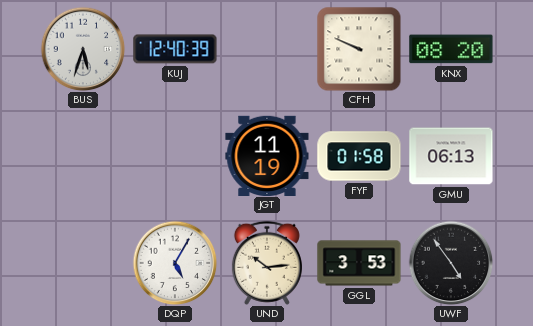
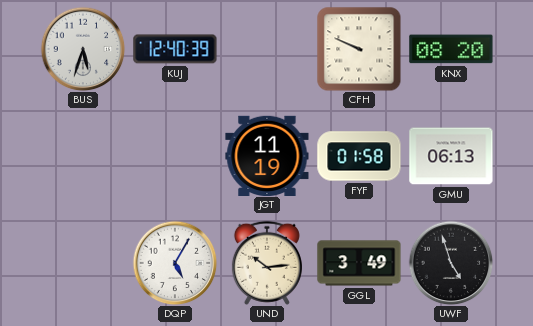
GGL: 3:53 -> 3:49 (359, 263)
UWF: 4:54 -> 4:57 (451, 263)
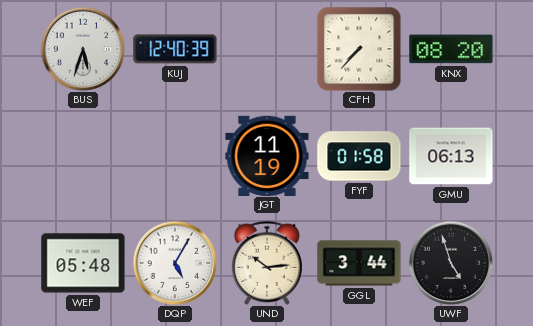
CFH: 9:49 -> 7:37 (359, 49)
WEF: none -> 05:48 (83, 263)
GGL: 3:49 -> 3:44 (359, 263)
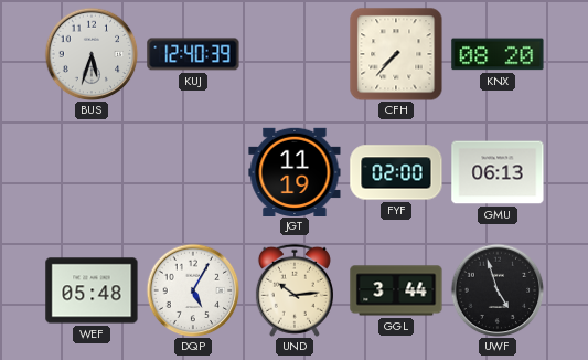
FYF: 01:58 -> 02:00 (396, 172)
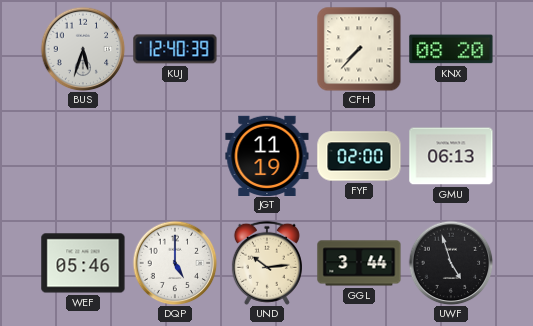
WEF: 05:48 -> 05:46 (83, 263)
DQP: 5:05 -> 5:00 (175, 263)
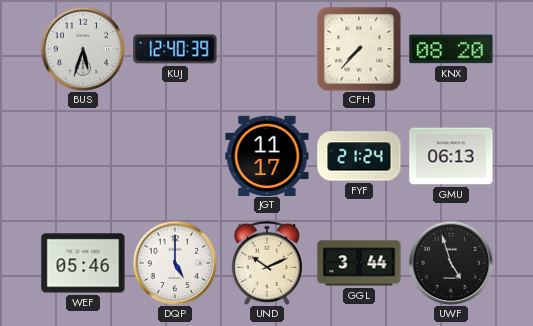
JGT: 11:19 -> 11:17 (267, 155)
FYF: 02:00 -> 21:24 (359, 156)
UND: 10:14 -> 10:11 (267, 263)
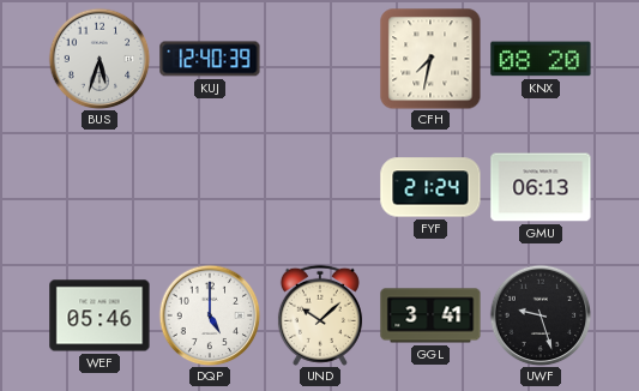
CFH: 7:37 -> 7:32 (430, 59)
JGT: 11:17 -> none (267, 155)
UND: 10:11 -> 10:08 (320, 315)
GGL: 3:44 -> 3:41 (430, 315)
UWF: 4:57 -> 9:27 (541, 315)
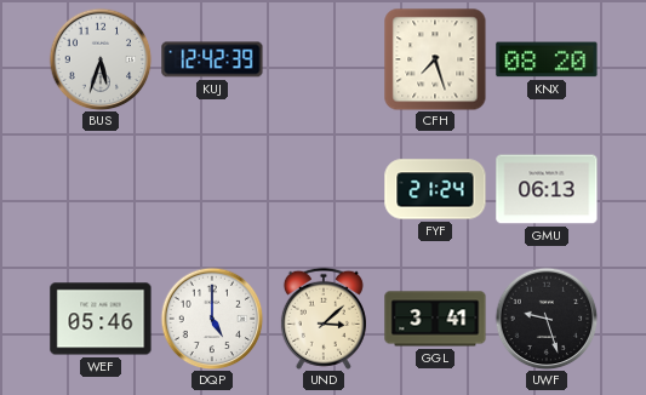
KUJ: 12:40 -> 12:42 (212, 59)
CFH: 7:32 -> 7:27 (435, 59)
UND: 10:08 -> 3:08 (324, 319)
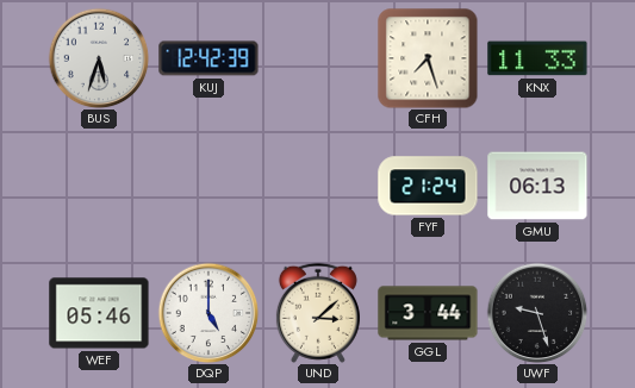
KNX: 08:20 -> 11:33 (537, 58)
GGL: 3:41 -> 3:44 (428, 313)
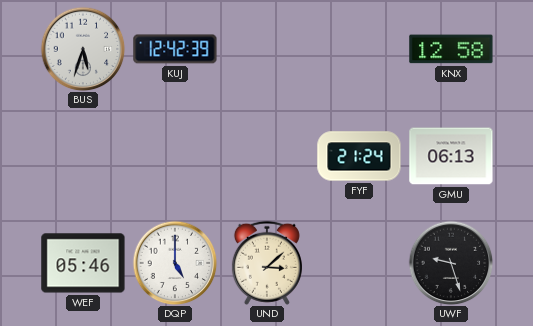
CFH: 7:27 -> none (428, 58)
KNX: 11:33 -> 12:58 (451, 49)
GGL: 3:44 -> none (428, 313)
